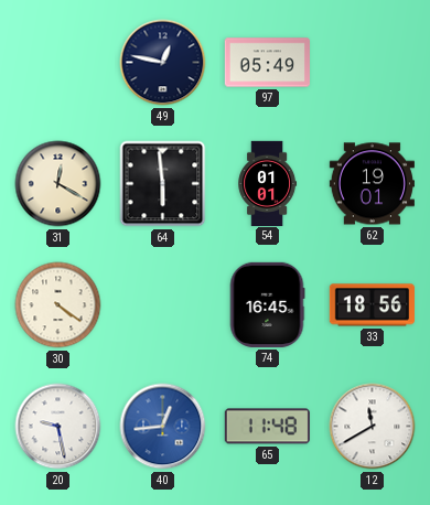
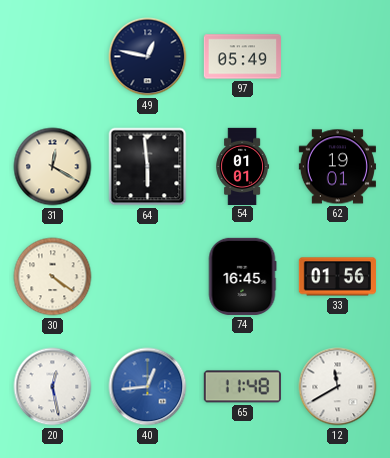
33: 18:56 -> 01:56 (337, 277)
20: 9:28 -> 12:28 (53, 387)
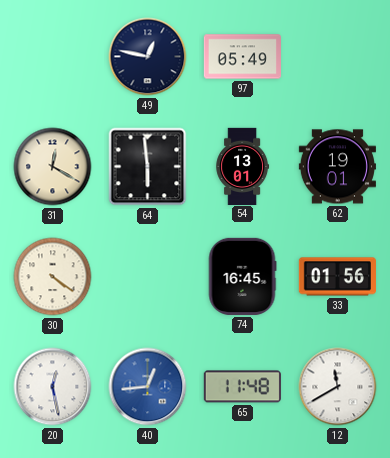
54: 01:01 -> 13:01 (243, 166)
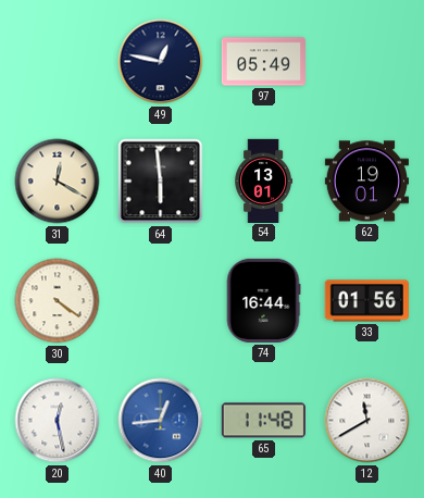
74: 16:45 -> 16:44 (263, 300)
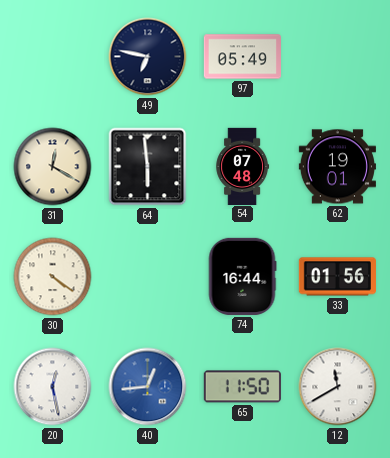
49: 12:47 -> 6:47 (148, 57)
54: 13:01 -> 07:48 (243, 166)
65: 11:48 -> 11:50 (242, 387)
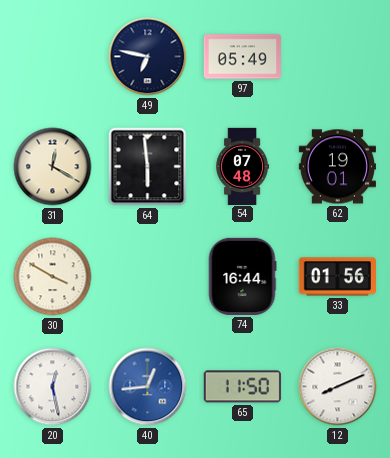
30: 4:21 -> 3:50 (53, 277)
12: 11:40 -> 8:11 (338, 387)
